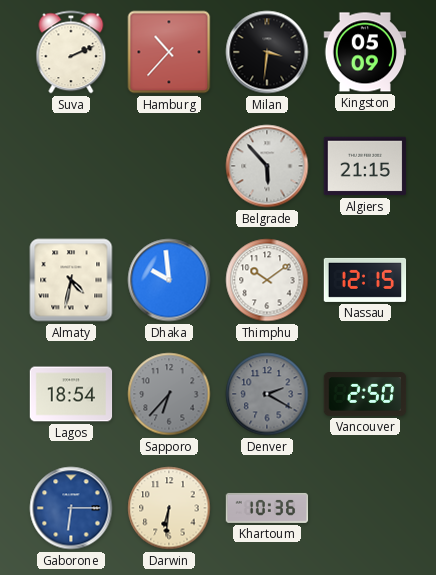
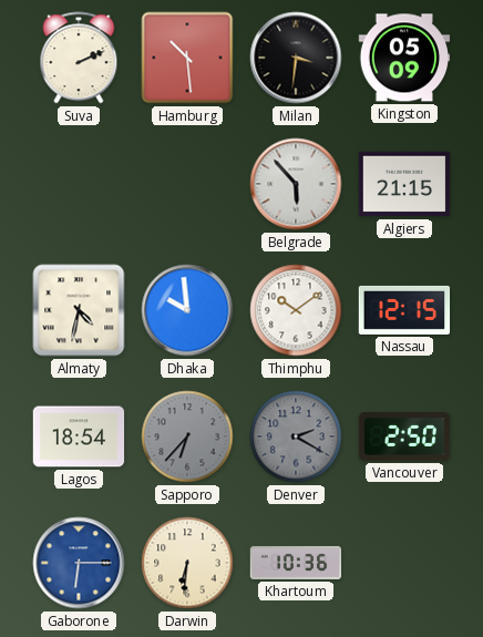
Hamburg: 10:37 -> 10:29 (187, 58)
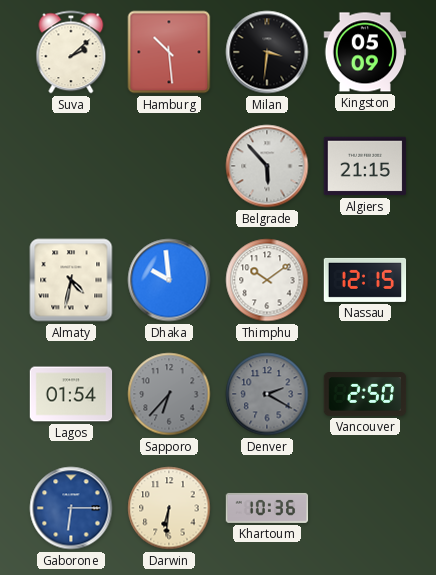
Suva: 2:11 -> 2:08 (71, 52)
Lagos: 18:54 -> 01:54 (71, 394)
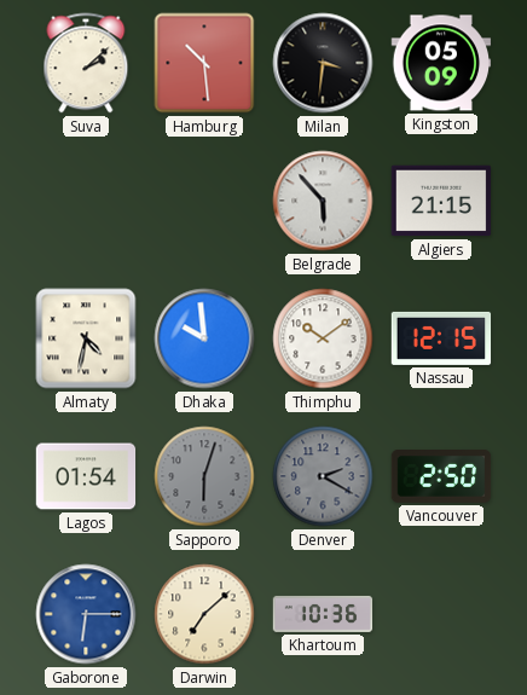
Sapporo: 6:37 -> 6:03 (204, 476)
Darwin: 6:31 -> 7:08 (204, 614)
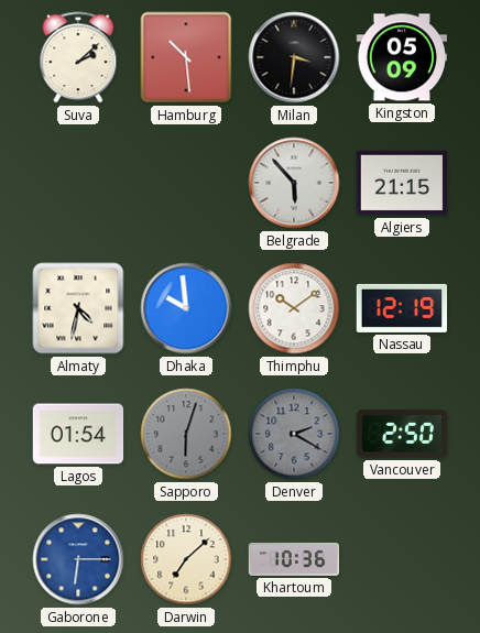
Nassau: 12:15 -> 12:19 (402, 308)
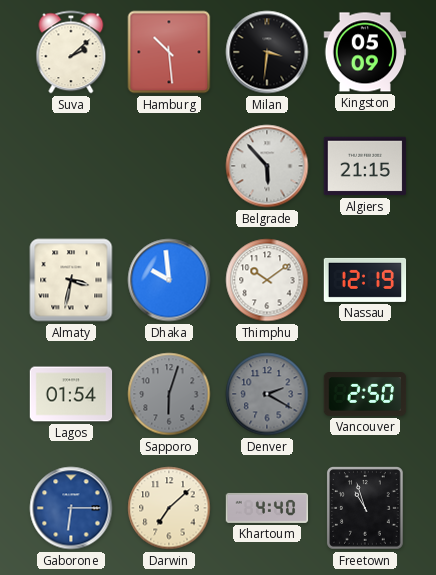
Almaty: 4:32 -> 3:32 (71, 280)
Khartoum: 10:36 -> 4:40 (267, 508)
Freetown: none -> 10:57 (366, 509)
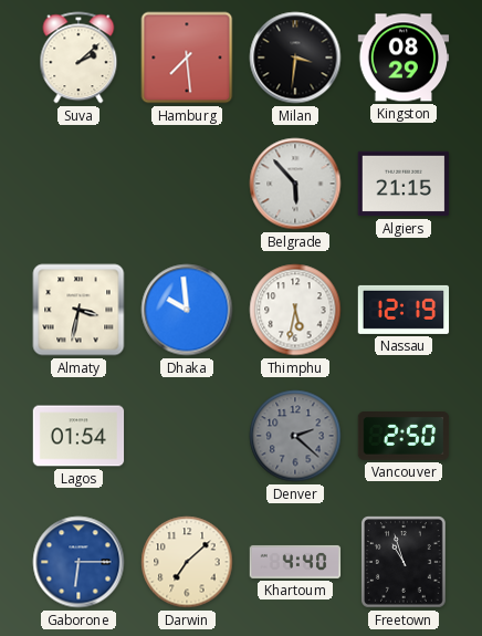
Hamburg: 10:29 -> 7:29 (187, 58)
Kingston: 05:09 -> 08:29 (404, 58)
Thimphu: 10:09 -> 5:32 (295, 310)
Sapporo: 6:03 -> none (169, 394)
Denver: 2:20 -> 2:22 (295, 436)
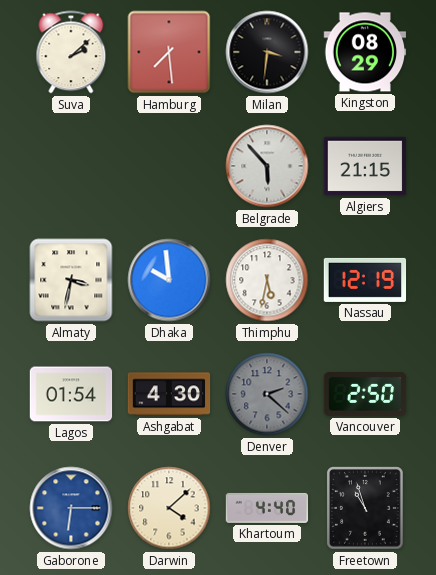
Ashgabat: none -> 4:30 (169, 394)
Darwin: 7:08 -> 4:08 (169, 508)
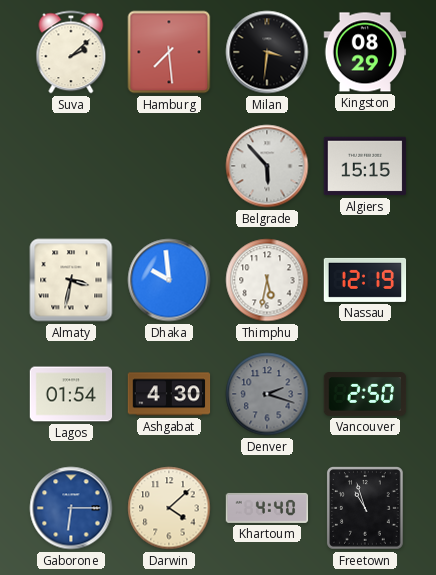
Algiers: 21:15 -> 15:15 (365, 166)
Denver: 2:22 -> 2:18 (267, 394)
